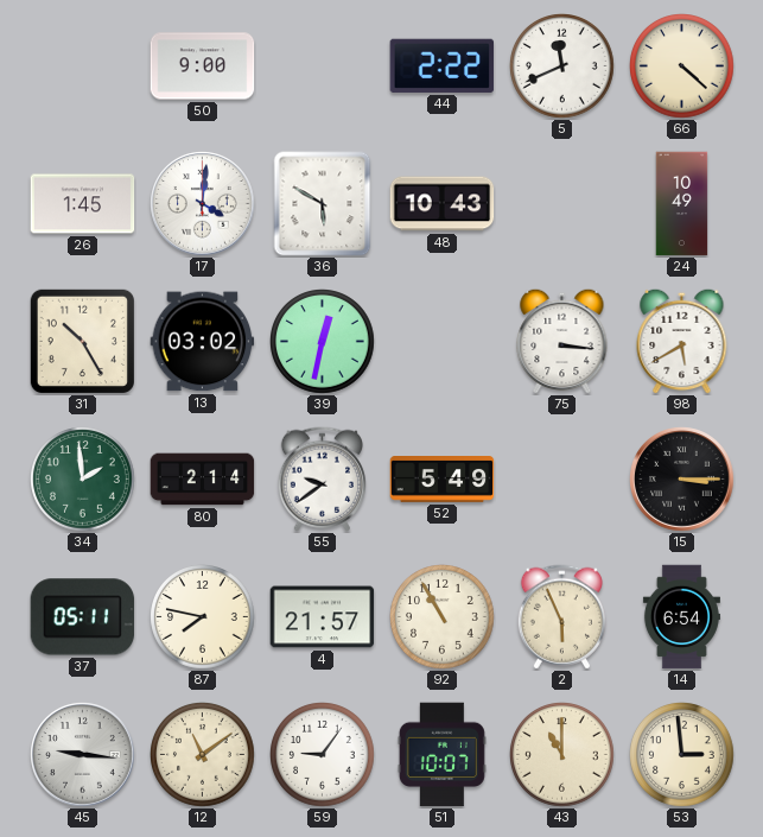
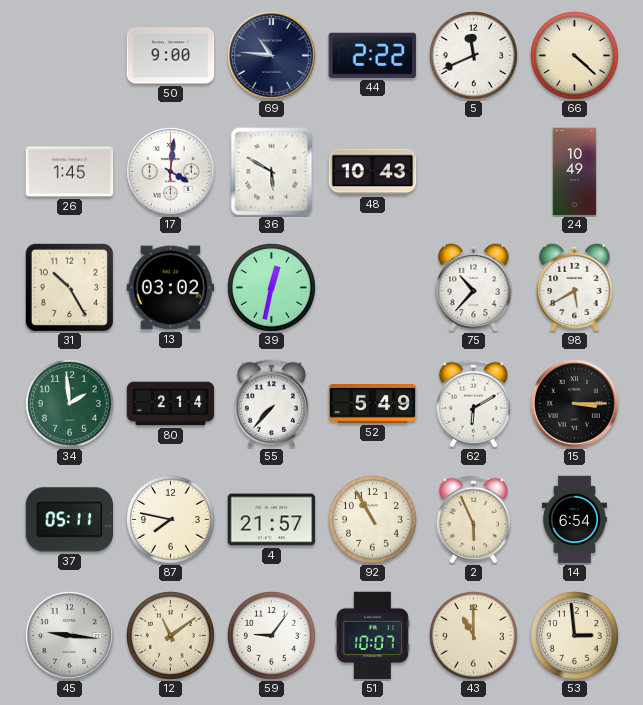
69: none -> 10:46 (272, 56)
75: 3:16 -> 10:37 (474, 287)
55: 9:39 -> 7:37 (271, 404)
62: none -> 6:10 (473, 404)
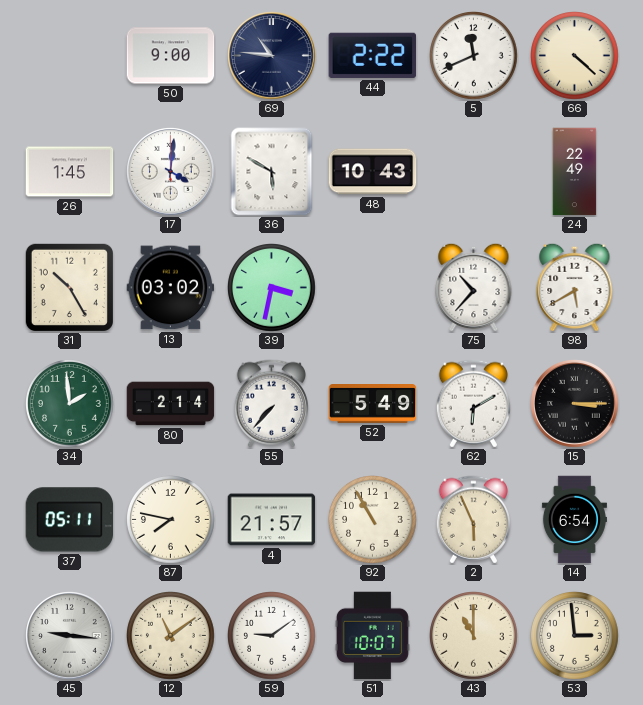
24: 10:49 -> 22:49 (575, 172)
39: 12:32 -> 3:32 (272, 288)
59: 9:06 -> 9:09 (272, 636)
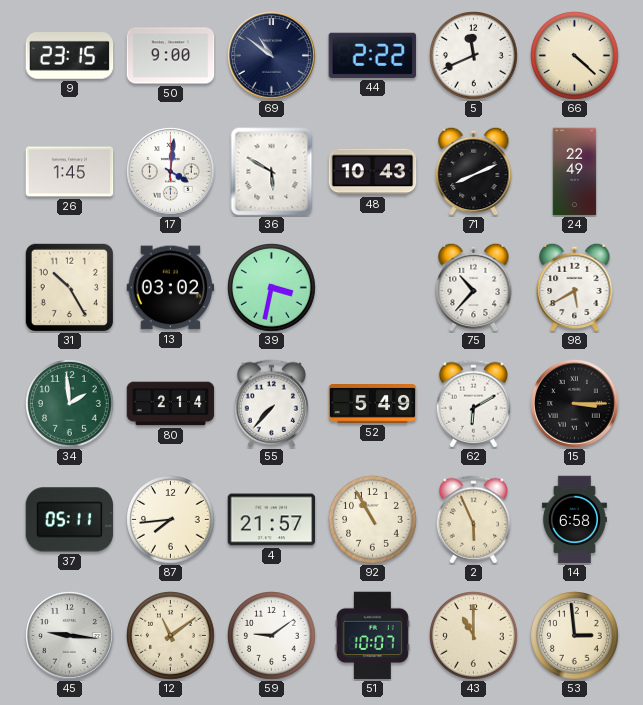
9: none -> 23:15 (70, 56)
69: 10:46 -> 10:51 (272, 56)
71: none -> 8:11 (474, 171)
87: 7:47 -> 7:44 (171, 520)
14: 6:54 -> 6:58 (574, 520)
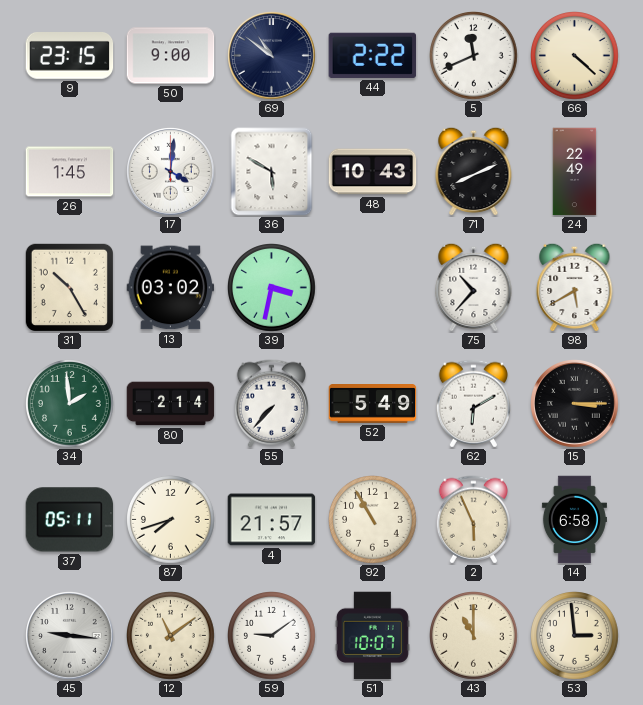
87: 7:44 -> 7:42 (171, 520)
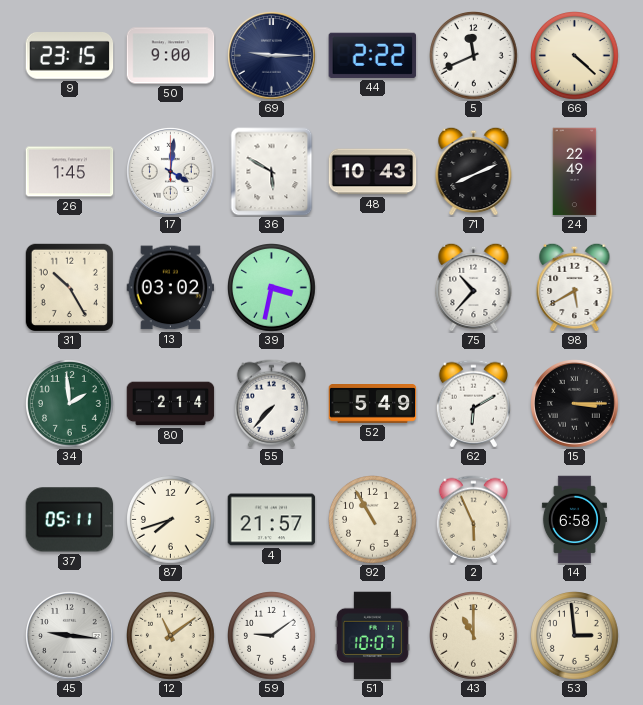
69: 10:51 -> 9:15 (272, 56)
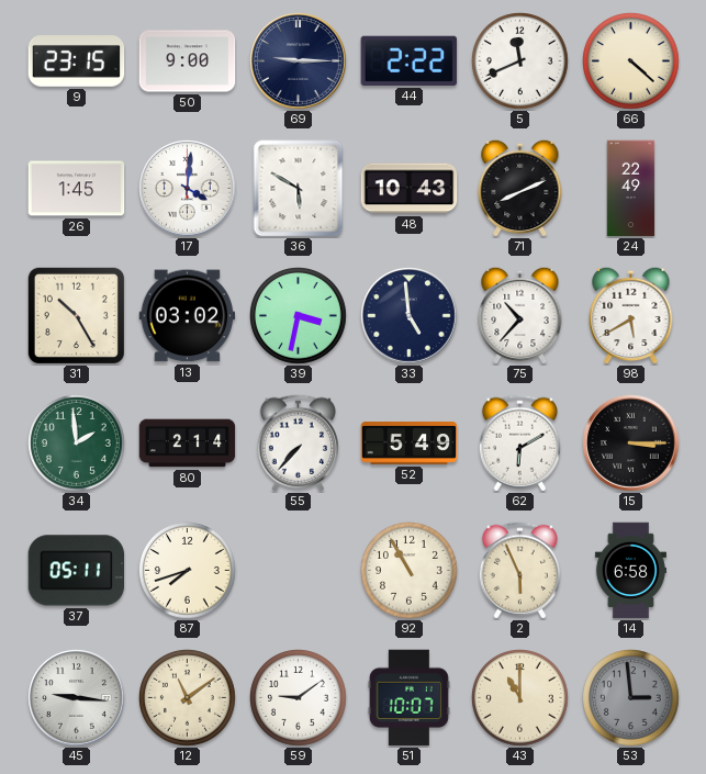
33: none -> 4:59 (410, 316)
4: 21:57 -> none (272, 520)
53 dial: cream -> grey (631, 698)
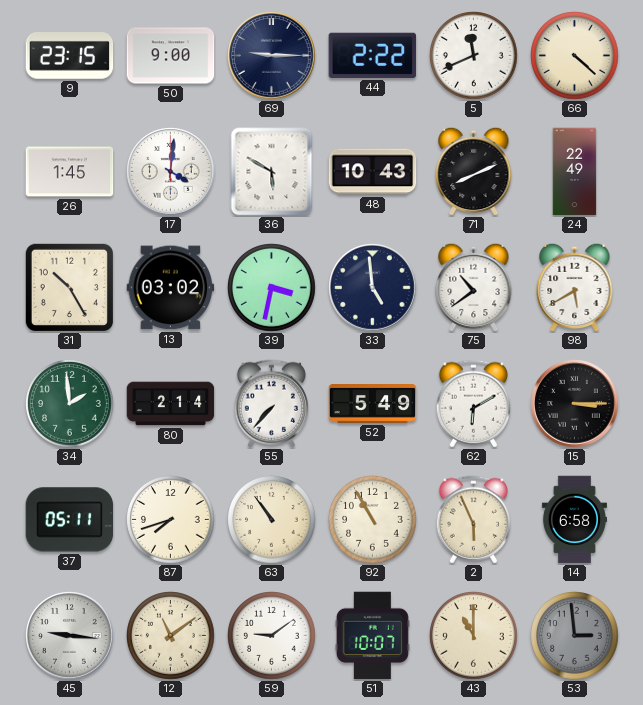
75: 10:37 -> 10:39 (474, 287)
63: none -> 10:54 (272, 520)
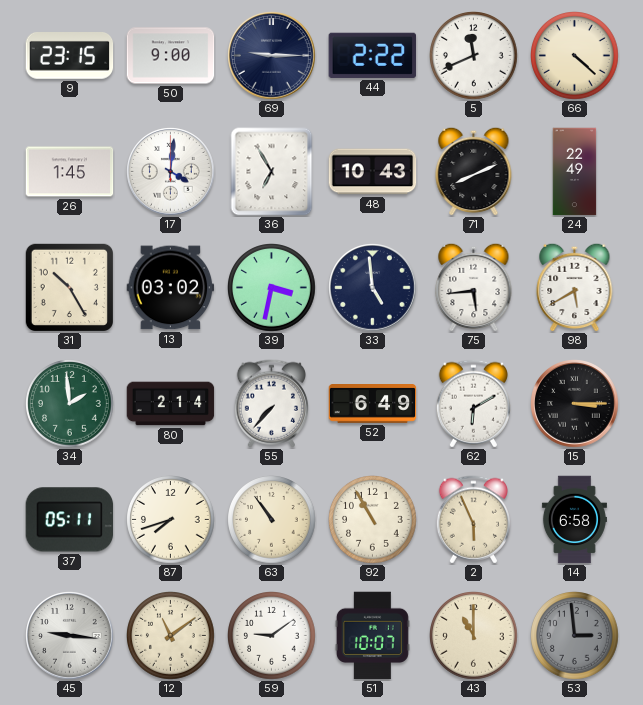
36: 5:50 -> 6:55 (272, 172)
75: 10:39 -> 5:44 (474, 287)
52: 5:49 -> 6:49 (373, 404)
